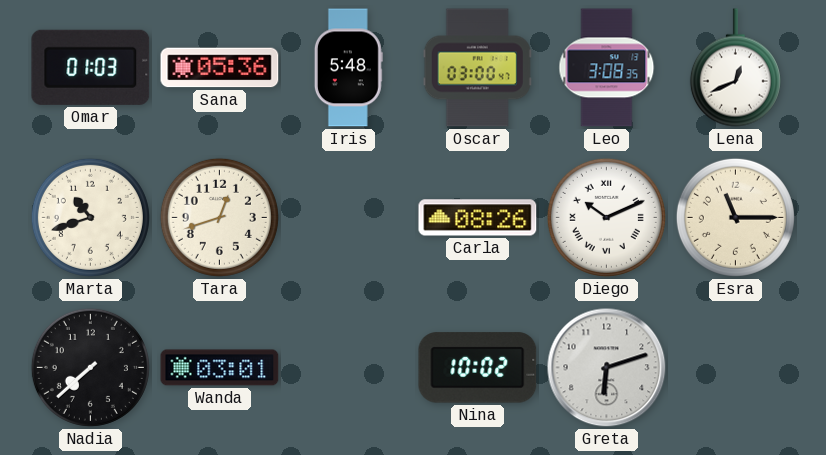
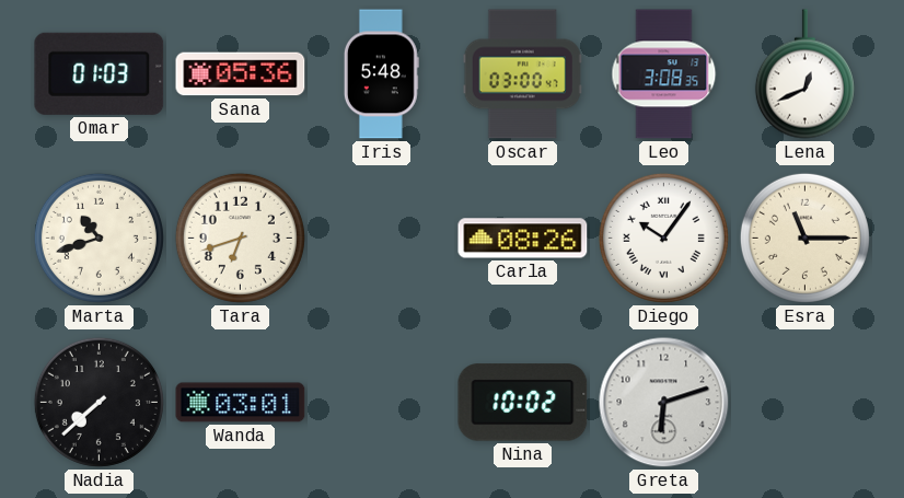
Tara: 12:42 -> 6:42 (240, 238)
Diego: 10:11 -> 10:06 (663, 238)
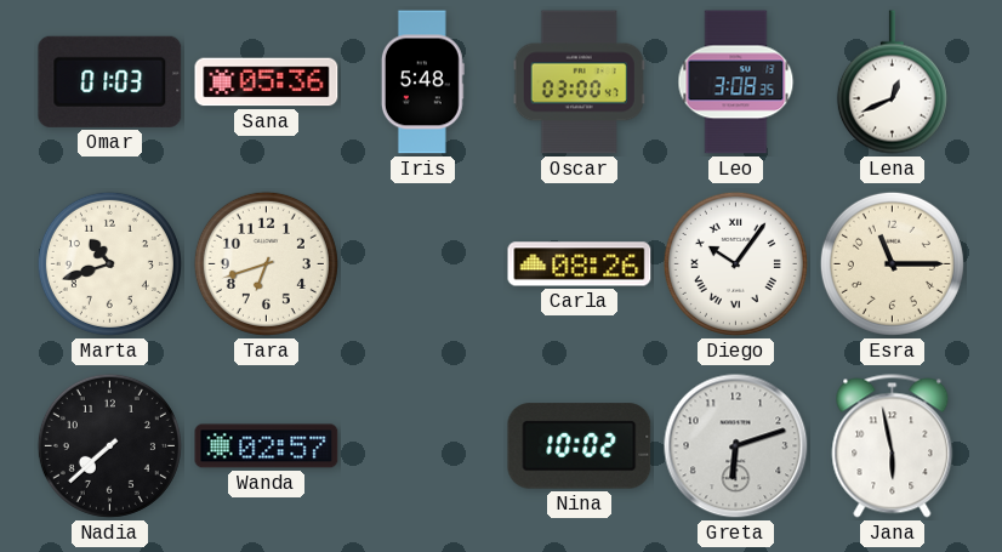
Wanda: 03:01 -> 02:57 (267, 446)
Jana: none -> 5:58 (893, 446)
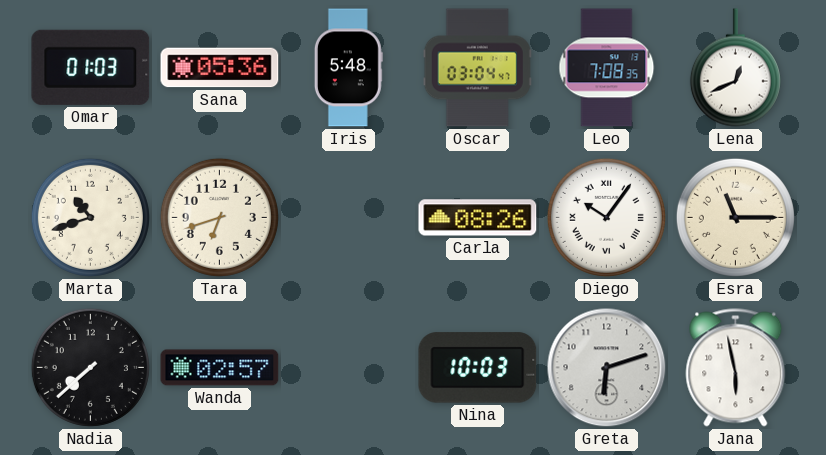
Oscar: 03:00 -> 03:04 (477, 68)
Leo: 3:08 -> 7:08 (607, 68)
Nina: 10:02 -> 10:03 (478, 368)
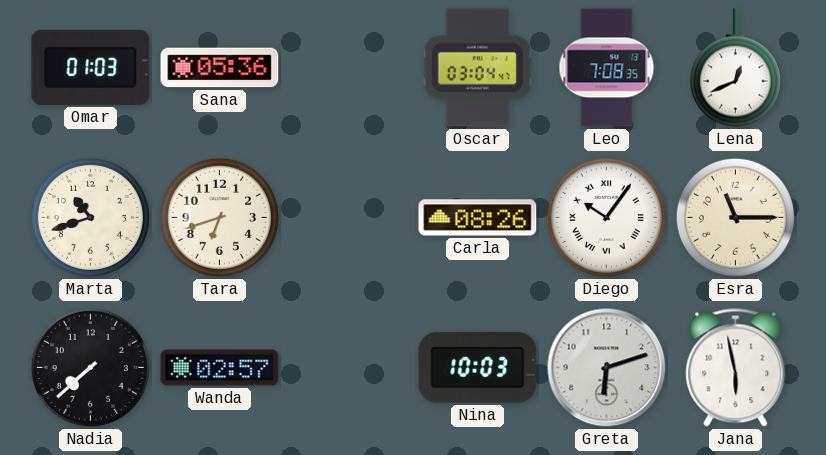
Iris: 5:48 -> none (348, 68)
